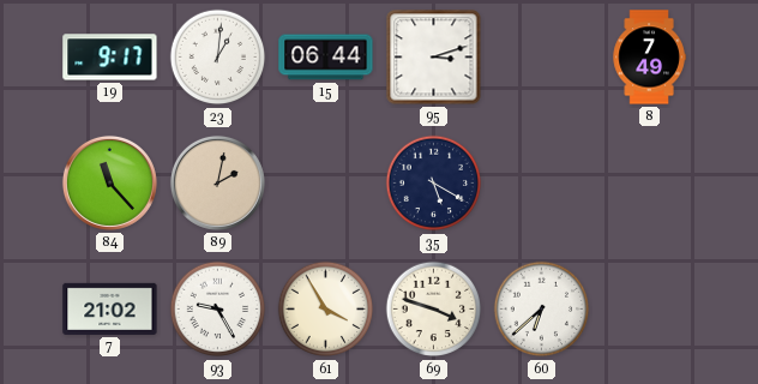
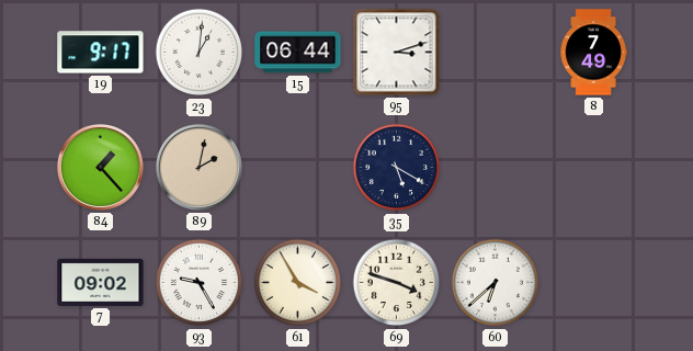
84: 11:23 -> 1:23 (100, 167)
7: 21:02 -> 09:02 (101, 282)
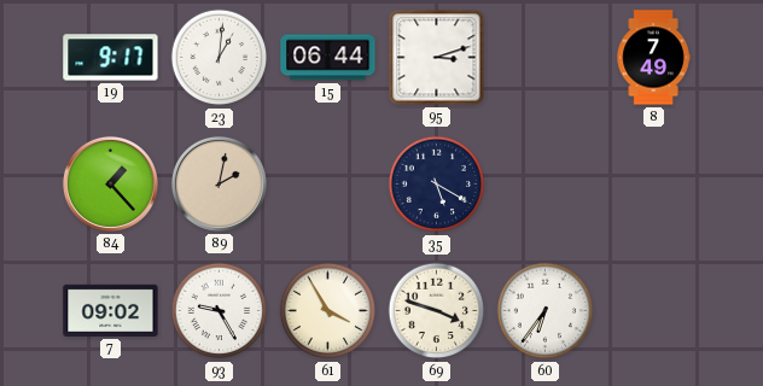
60: 6:38 -> 6:36 (546, 311)
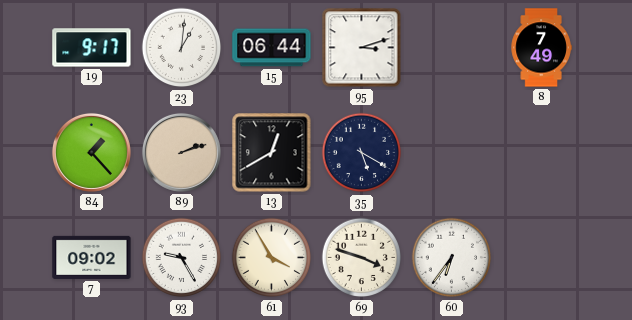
89: 2:02 -> 2:12 (181, 152)
13: none -> 12:40 (272, 153)
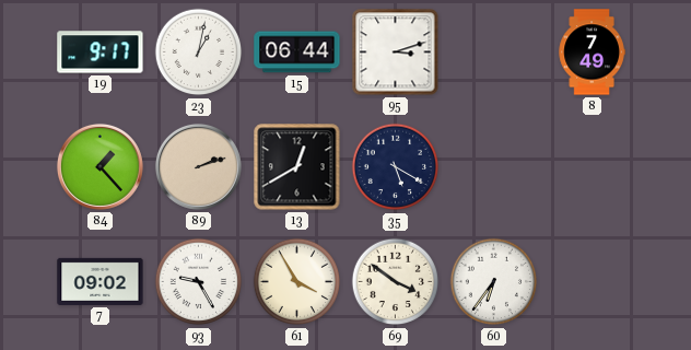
23: 1:01 -> 1:02 (199, 52)
69: 3:48 -> 3:51 (396, 282)
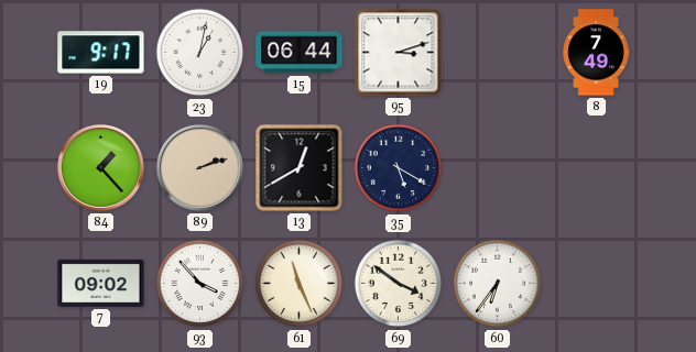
93: 9:25 -> 3:53 (200, 284)
61: 3:55 -> 11:26 (300, 284)
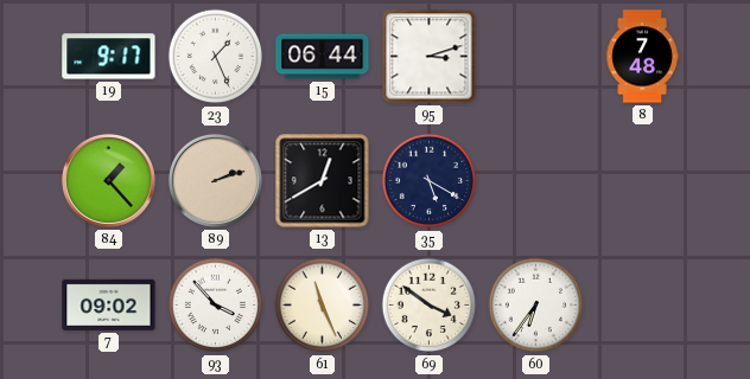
23: 1:02 -> 1:26 (216, 57)
8: 7:49 -> 7:48 (642, 57)
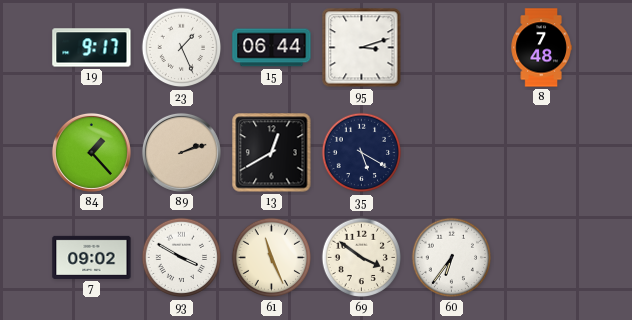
93: 3:53 -> 3:50 (182, 258)
